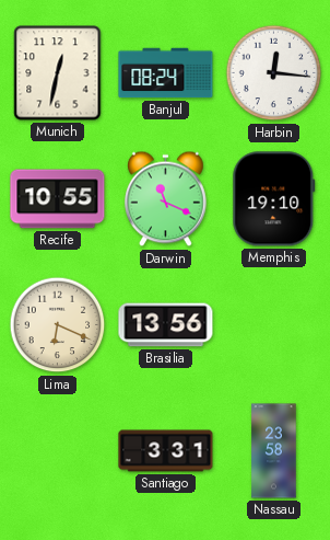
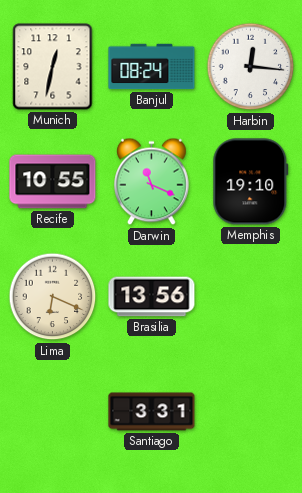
Nassau: 23:58 -> none (274, 451)
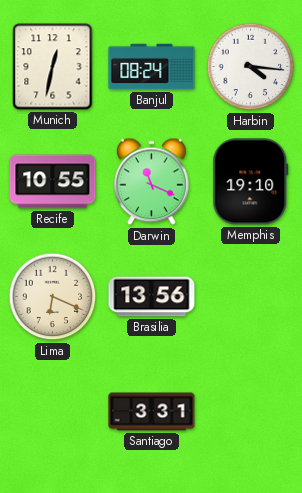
Harbin: 12:16 -> 4:16 (251, 67)
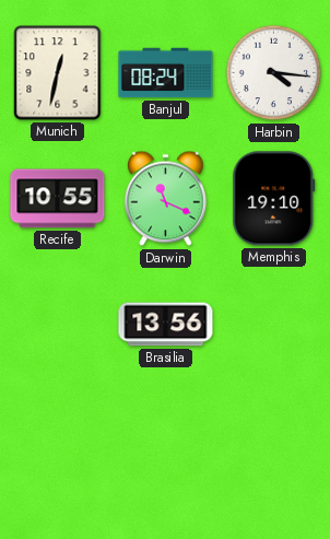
Lima: 6:19 -> none (53, 297)
Santiago: 3:31 -> none (152, 412)
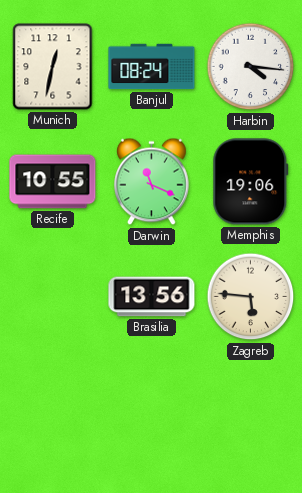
Memphis: 19:10 -> 19:06 (251, 182)
Zagreb: none -> 5:46 (251, 297)
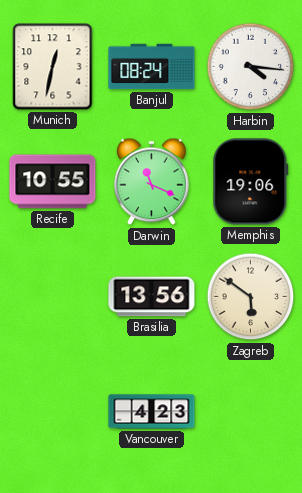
Zagreb: 5:46 -> 5:51 (251, 297)
Vancouver: none -> 4:23 (152, 412)
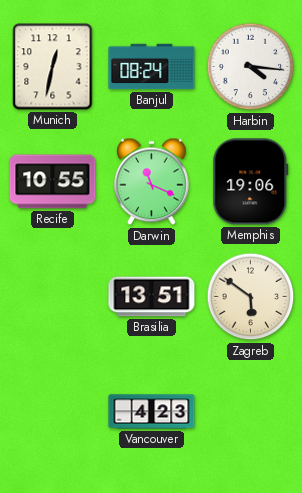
Brasilia: 13:56 -> 13:51 (152, 297)
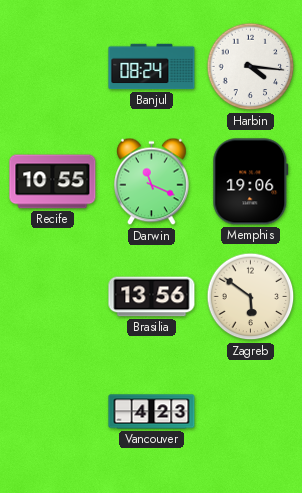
Munich: 12:32 -> none (53, 67)
Brasilia: 13:51 -> 13:56 (152, 297)
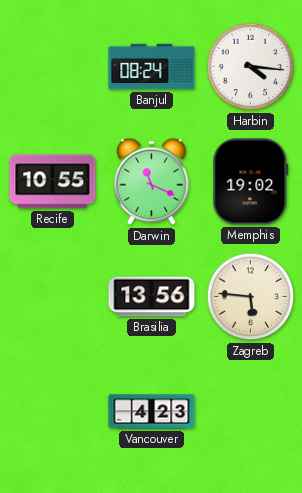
Memphis: 19:06 -> 19:02 (251, 182)
Zagreb: 5:51 -> 5:46 (251, 297)
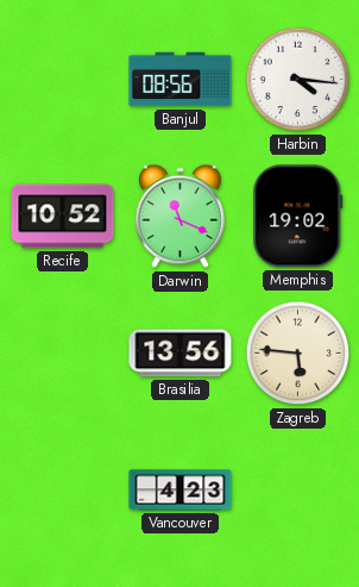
Banjul: 08:24 -> 08:56 (181, 80)
Recife: 10:55 -> 10:52 (63, 217)
